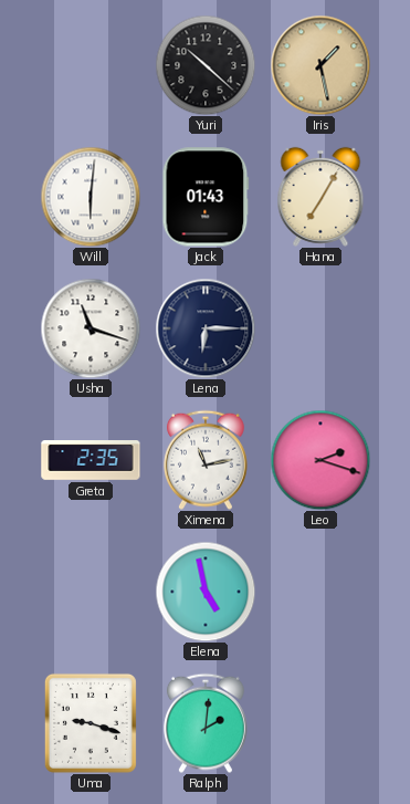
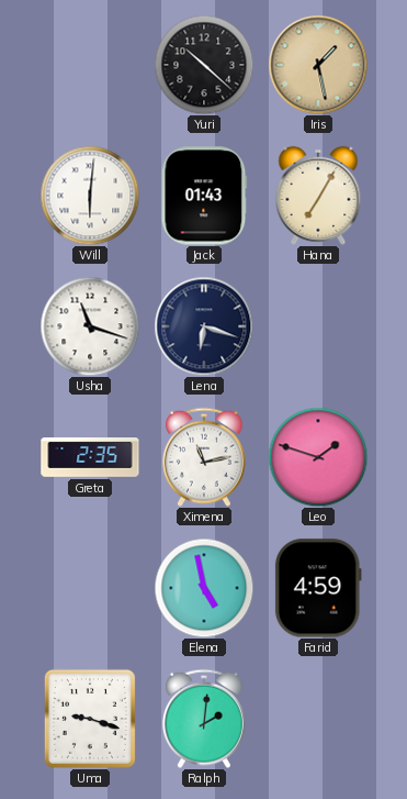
Lena: 6:15 -> 6:18 (204, 326)
Leo: 2:18 -> 1:48 (318, 457)
Farid: none -> 4:59 (318, 588)
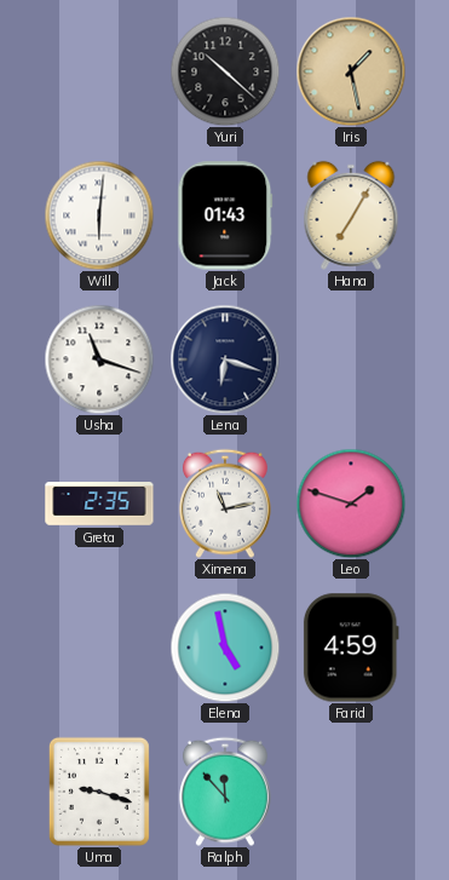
Ralph: 2:01 -> 11:53 (225, 792)
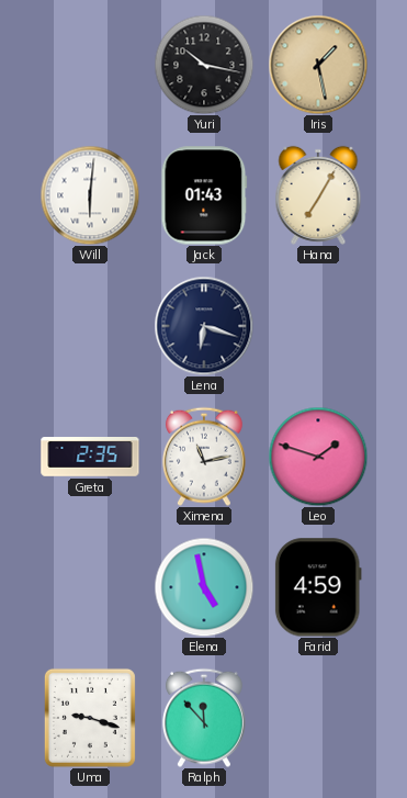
Yuri: 10:22 -> 10:17 (204, 65)
Usha: 11:18 -> none (99, 360)
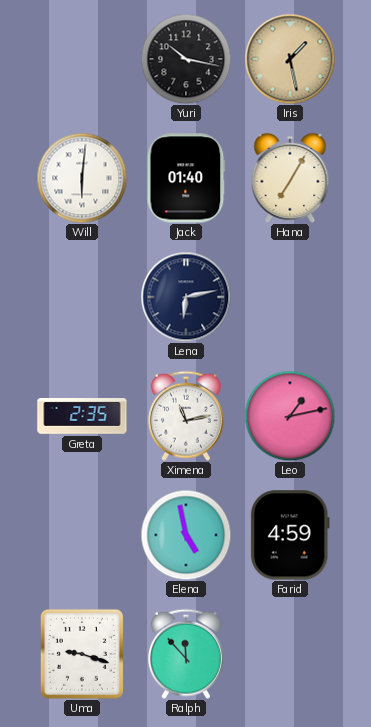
Jack: 01:43 -> 01:40 (186, 178)
Lena: 6:18 -> 6:13 (186, 297)
Leo: 1:48 -> 1:13 (290, 416)
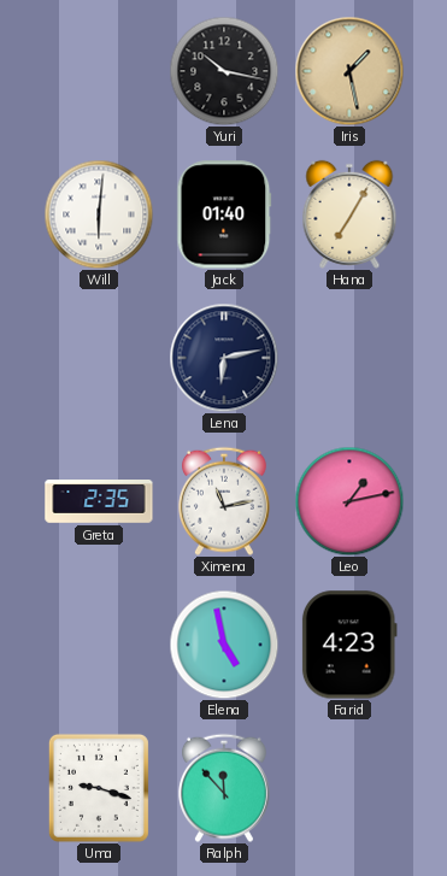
Farid: 4:59 -> 4:23 (349, 645)
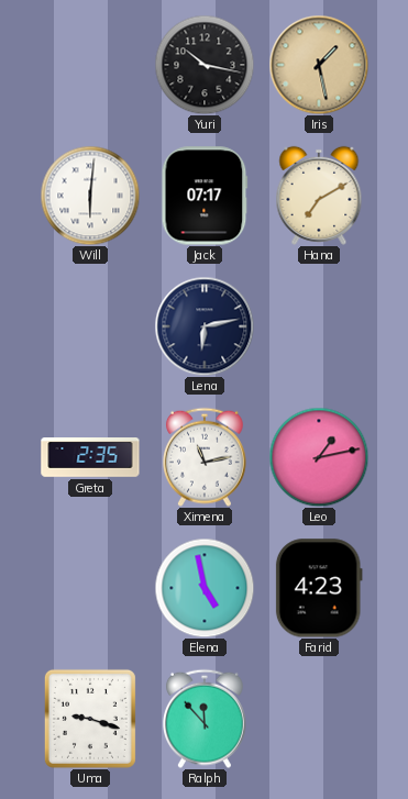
Jack: 01:40 -> 07:17 (205, 196)
Hana: 7:05 -> 7:10 (319, 196)
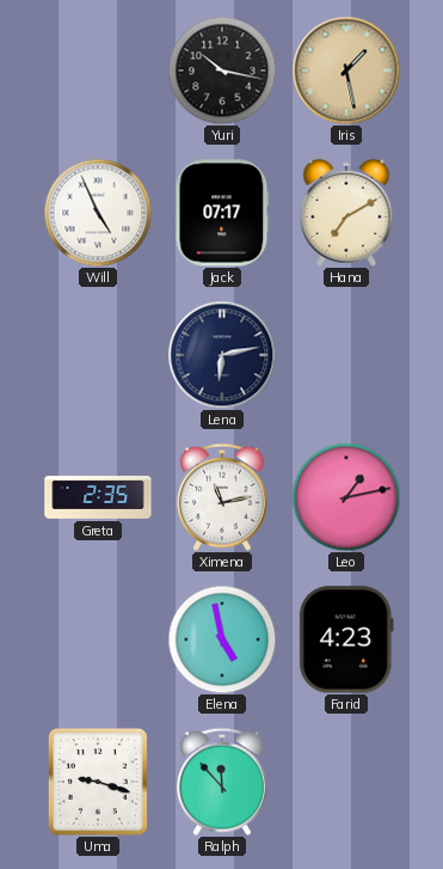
Will: 6:01 -> 4:56 (98, 213)
